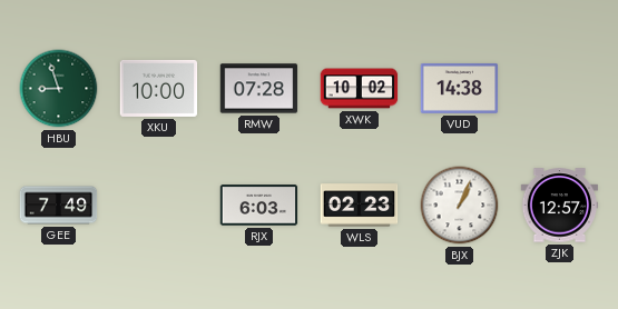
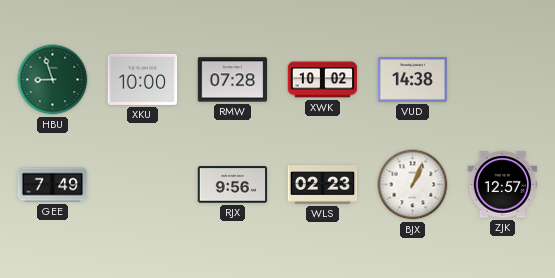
RJX: 6:03 -> 9:56 (233, 185)
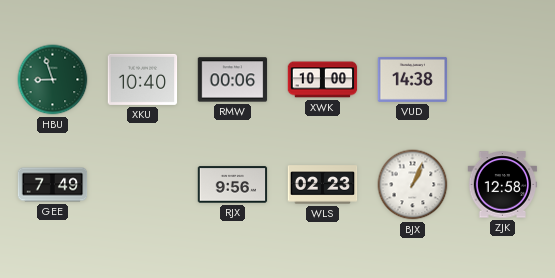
XKU: 10:00 -> 10:40 (143, 79)
RMW: 07:28 -> 00:06 (233, 80)
XWK: 10:02 -> 10:00 (323, 80)
ZJK: 12:57 -> 12:58 (503, 185)
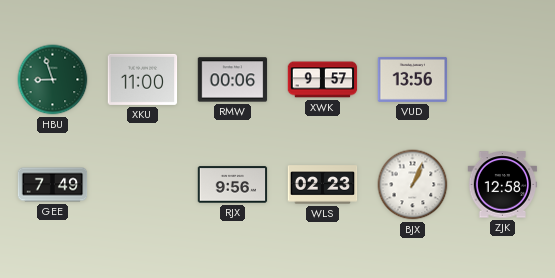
XKU: 10:40 -> 11:00 (143, 79)
XWK: 10:00 -> 9:57 (323, 80)
VUD: 14:38 -> 13:56 (413, 79)
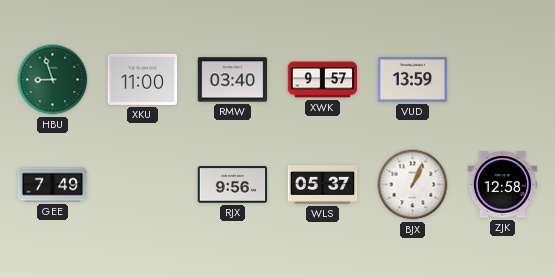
RMW: 00:06 -> 03:40 (233, 80)
VUD: 13:56 -> 13:59 (413, 79)
WLS: 02:23 -> 05:37 (323, 185)
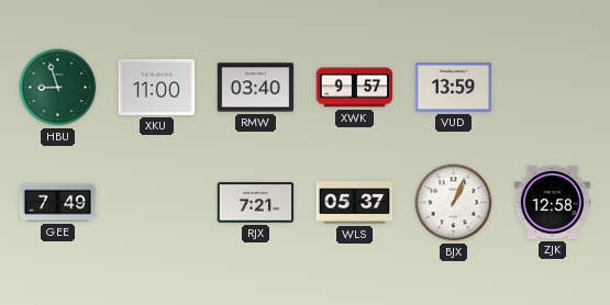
RJX: 9:56 -> 7:21 (256, 203)
